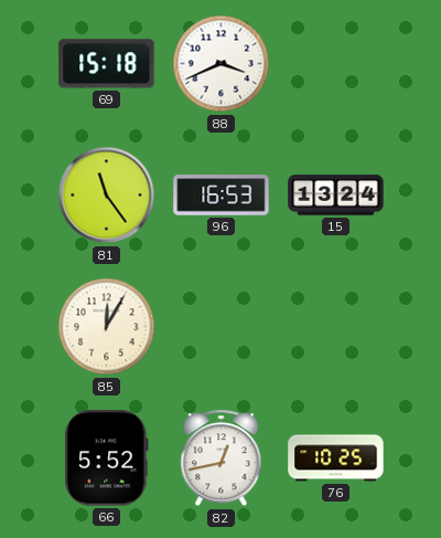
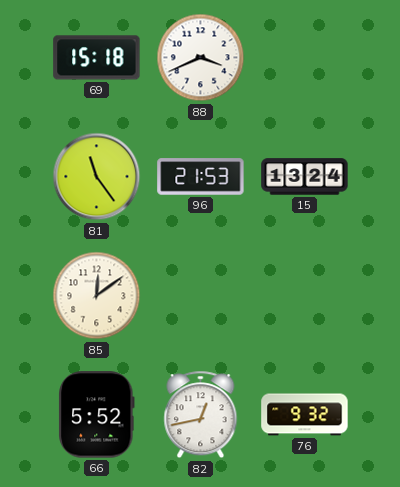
96: 16:53 -> 21:53 (201, 177)
85: 12:05 -> 12:09 (97, 296)
76: 10:25 -> 9:32 (305, 415)
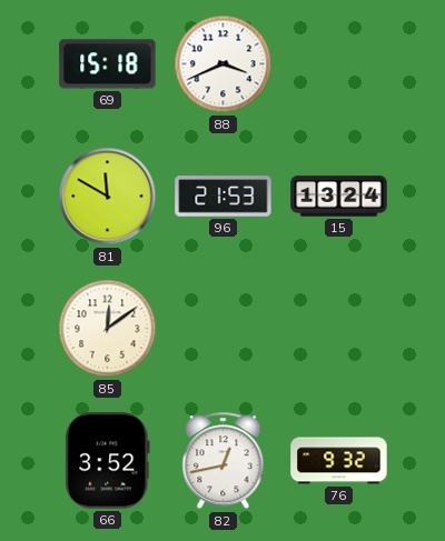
81: 11:24 -> 11:50 (108, 197)
66: 5:52 -> 3:52 (108, 461)
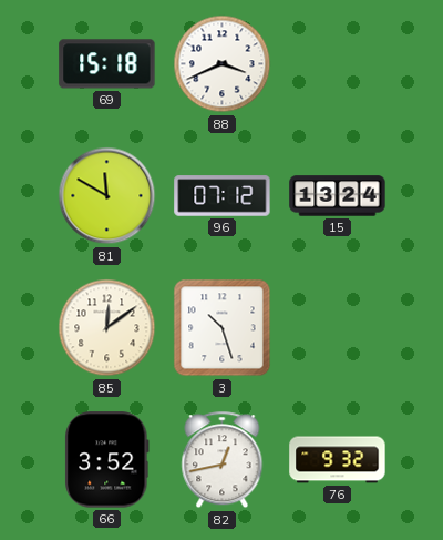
96: 21:53 -> 07:12 (223, 196)
3: none -> 10:27 (223, 328)
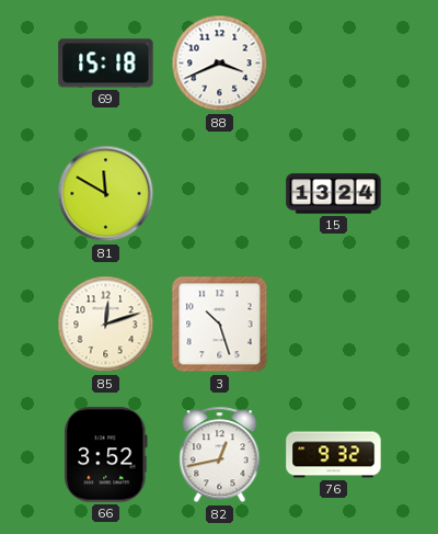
96: 07:12 -> none (223, 196)
85: 12:09 -> 12:12 (106, 325)
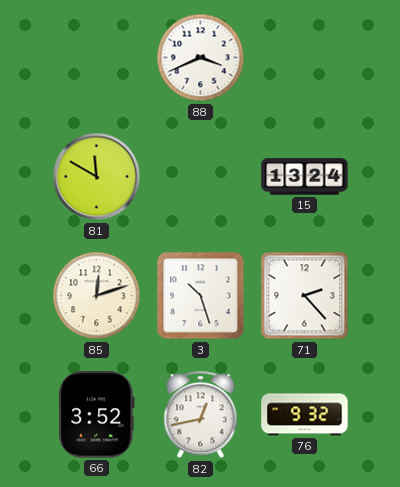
69: 15:18 -> none (106, 64)
71: none -> 2:23 (305, 296)
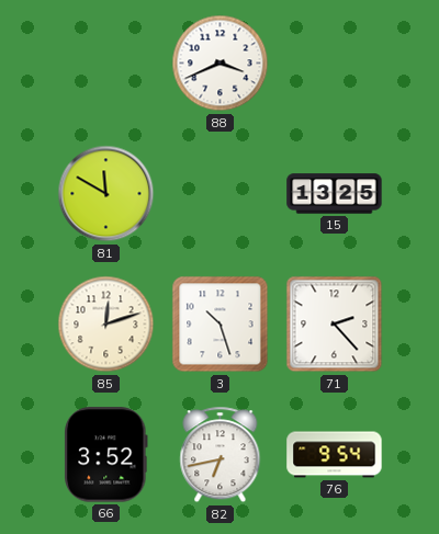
15: 13:24 -> 13:25 (335, 194)
82: 12:43 -> 6:43 (221, 455)
76: 9:32 -> 9:54 (335, 455)
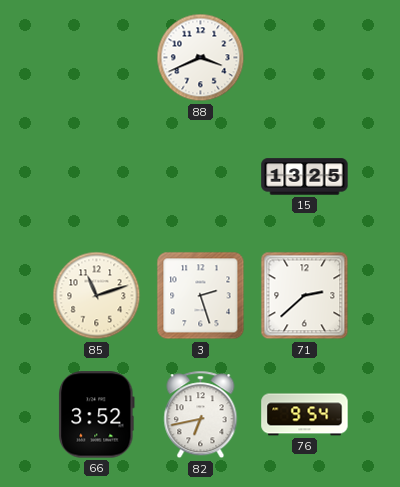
81: 11:50 -> none (106, 194)
85: 12:12 -> 11:12 (97, 296)
3: 10:27 -> 2:27 (201, 296)
71: 2:23 -> 2:38 (305, 296)
